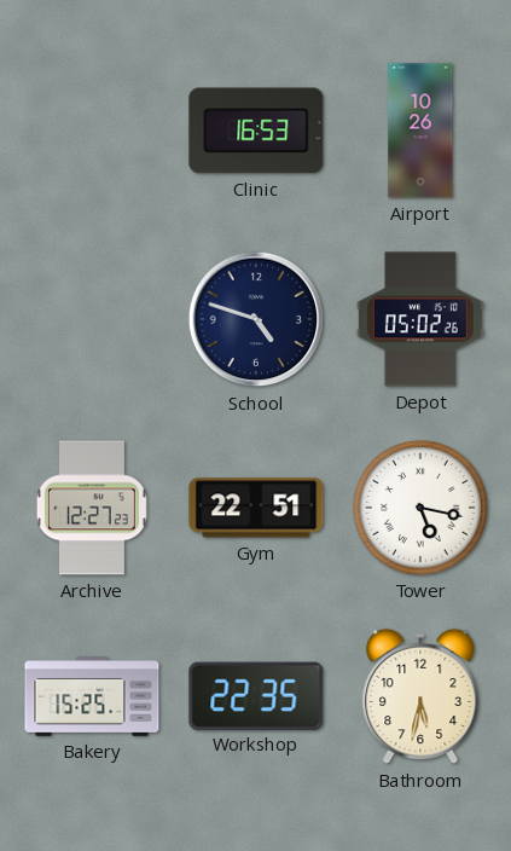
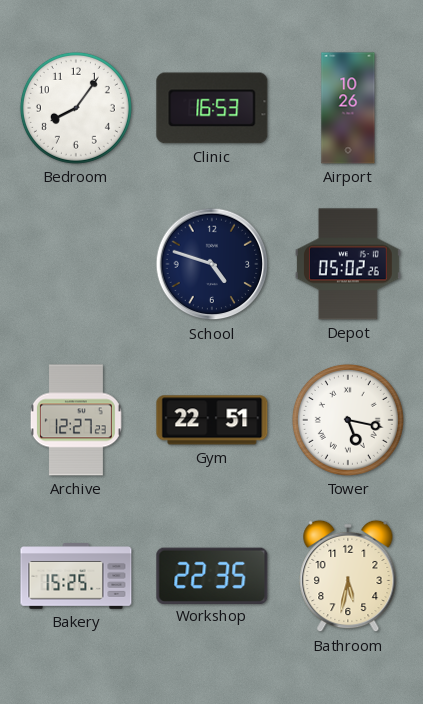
Bedroom: none -> 8:06 (76, 108)
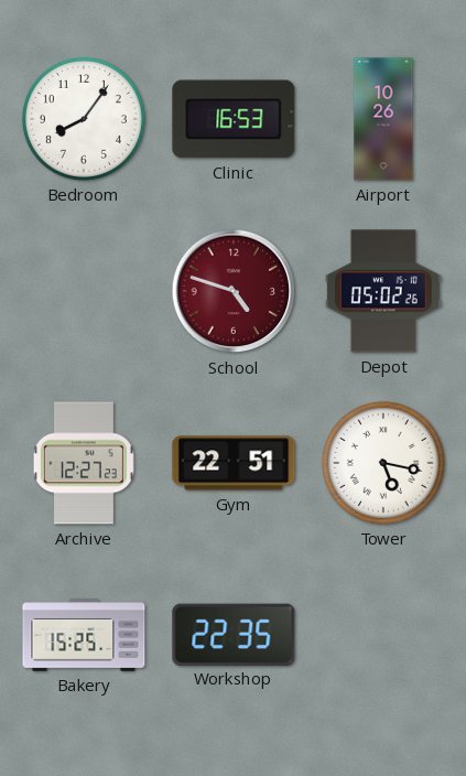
School dial: navy -> burgundy (234, 291)
Bathroom: 5:32 -> none (348, 576)
